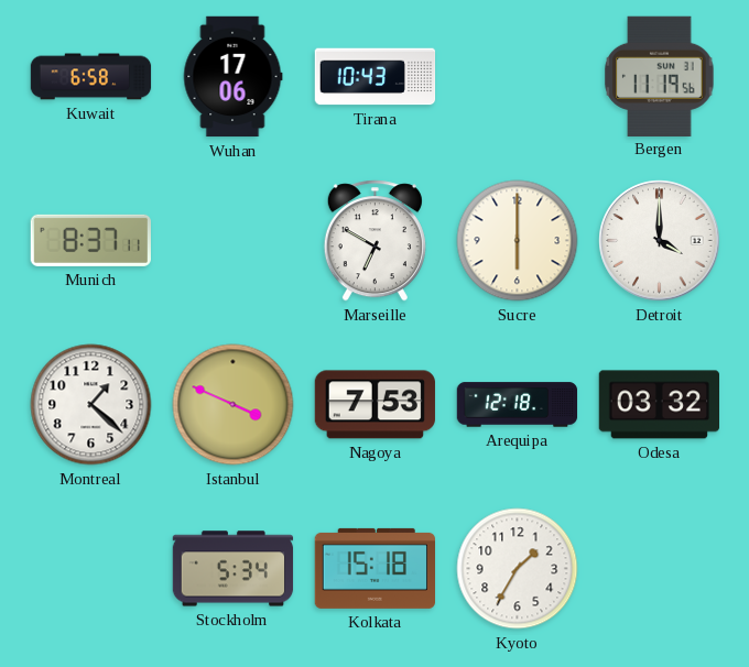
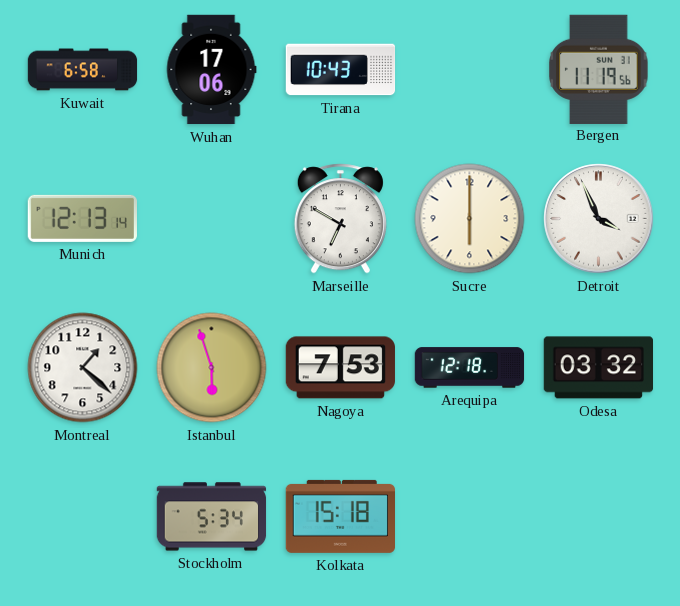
Munich: 8:37 -> 12:13 (82, 218)
Detroit: 4:00 -> 3:56 (599, 219)
Istanbul: 3:49 -> 5:57 (212, 368)
Kyoto: 1:35 -> none (518, 569)
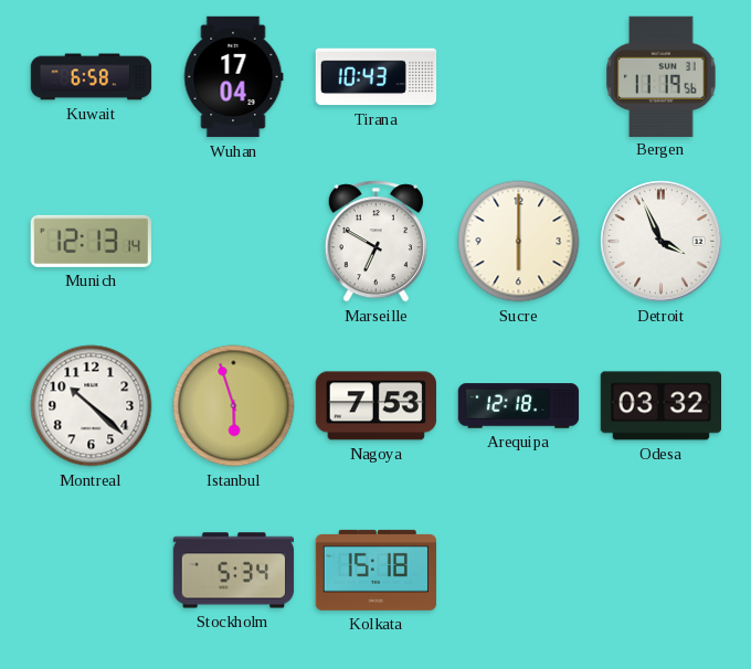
Wuhan: 17:06 -> 17:04 (233, 77)
Montreal: 1:22 -> 10:22 (92, 406)
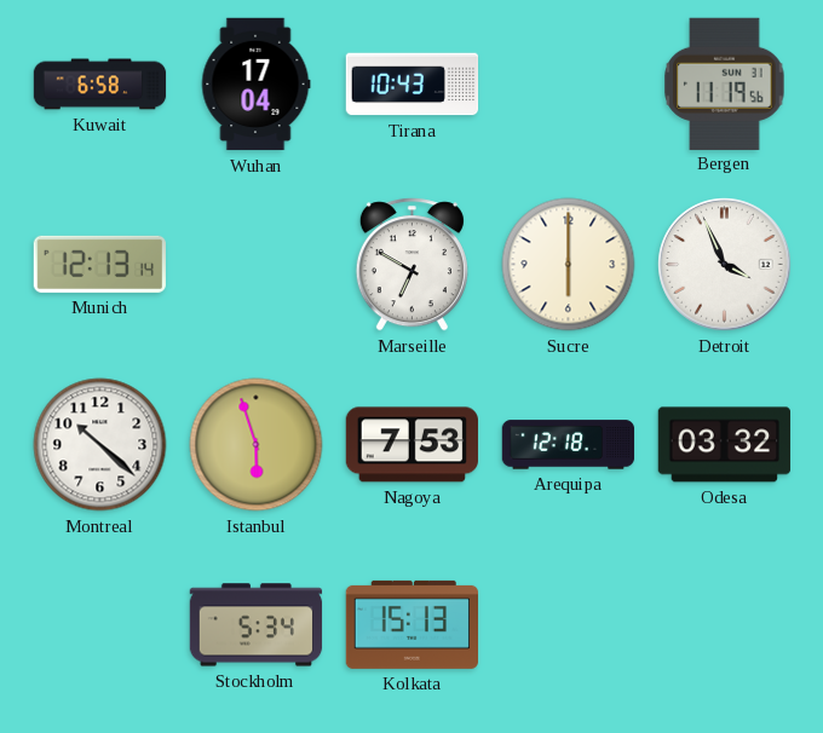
Kolkata: 15:18 -> 15:13 (411, 624)
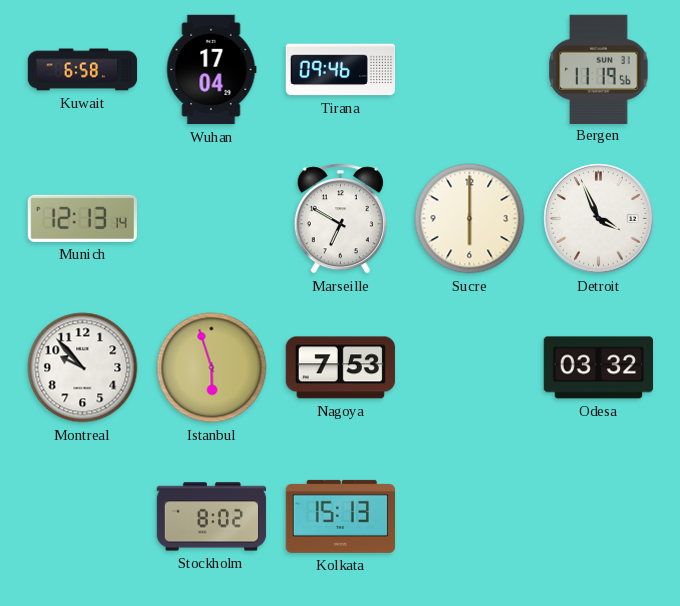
Tirana: 10:43 -> 09:46 (341, 70)
Montreal: 10:22 -> 9:53 (83, 368)
Arequipa: 12:18 -> none (569, 445)
Stockholm: 5:34 -> 8:02 (212, 517)
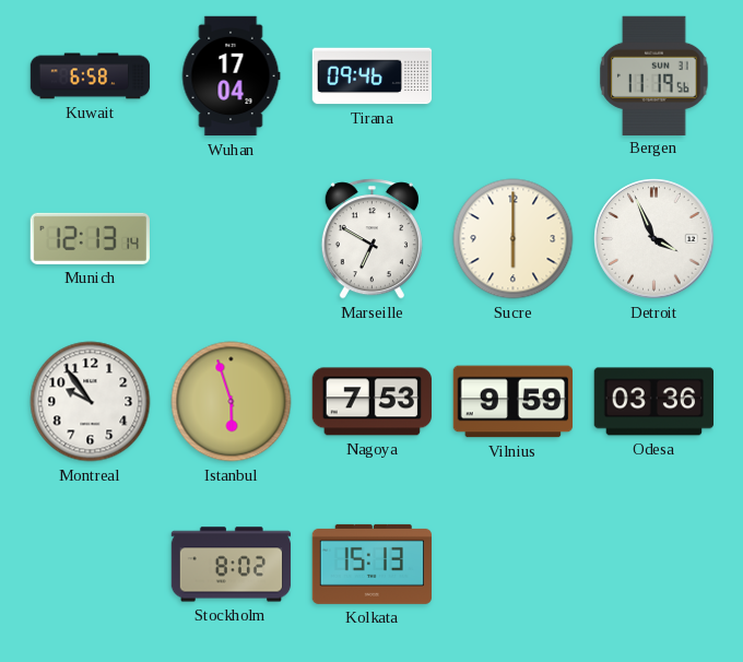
Montreal: 9:53 -> 9:54 (91, 402)
Vilnius: none -> 9:59 (512, 402)
Odesa: 03:32 -> 03:36 (653, 402)
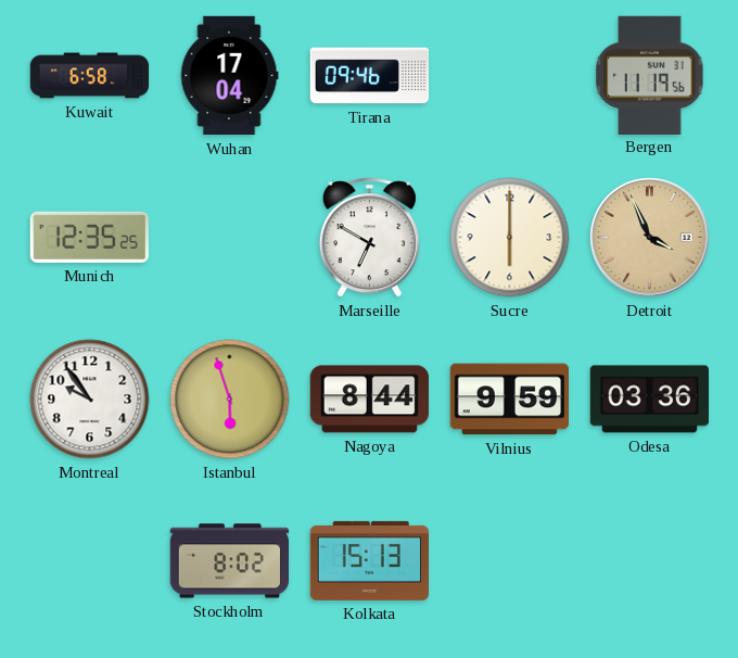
Munich: 12:13 -> 12:35 (89, 237)
Detroit dial: white -> champagne (650, 238)
Nagoya: 7:53 -> 8:44 (369, 400)
